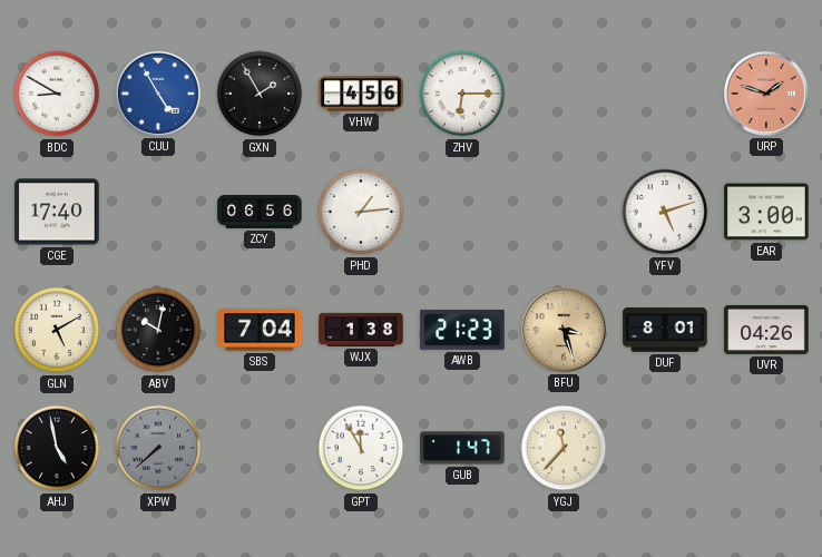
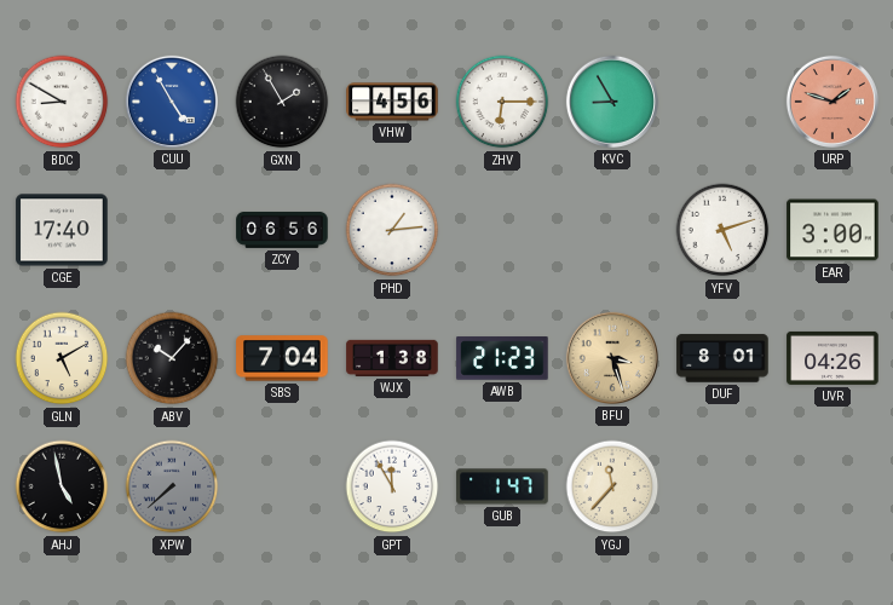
KVC: none -> 8:55 (612, 102)
ABV: 10:02 -> 10:07 (172, 358)
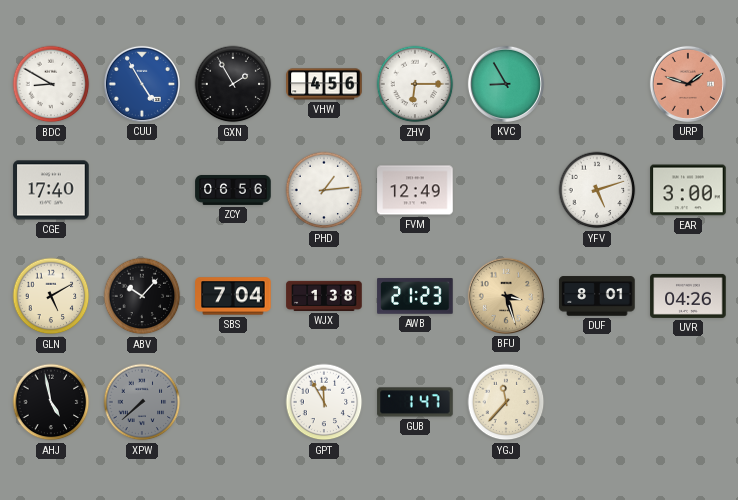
FVM: none -> 12:49 (415, 190)
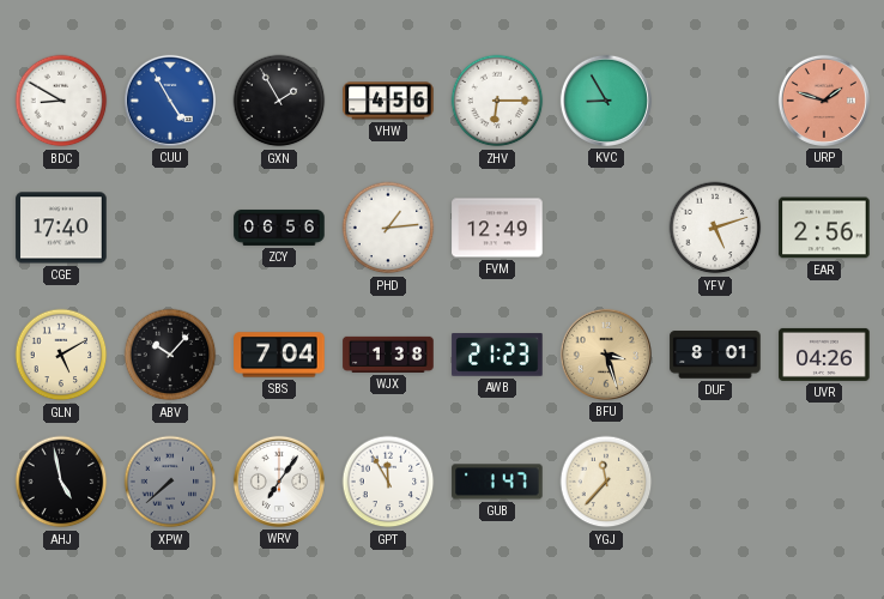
EAR: 3:00 -> 2:56 (824, 228)
WRV: none -> 7:06 (279, 482)
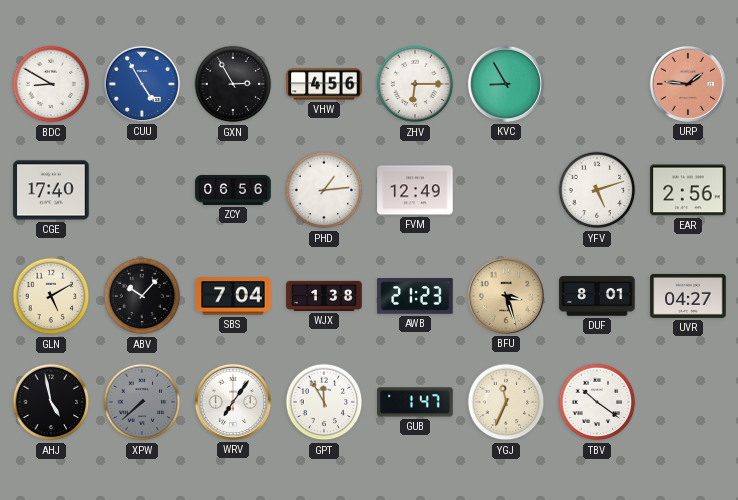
GXN: 1:55 -> 2:55 (233, 84)
URP: 1:48 -> 1:46 (688, 84)
UVR: 04:26 -> 04:27 (688, 296)
YGJ: 11:37 -> 11:34 (506, 402)
TBV: none -> 10:21 (597, 402)
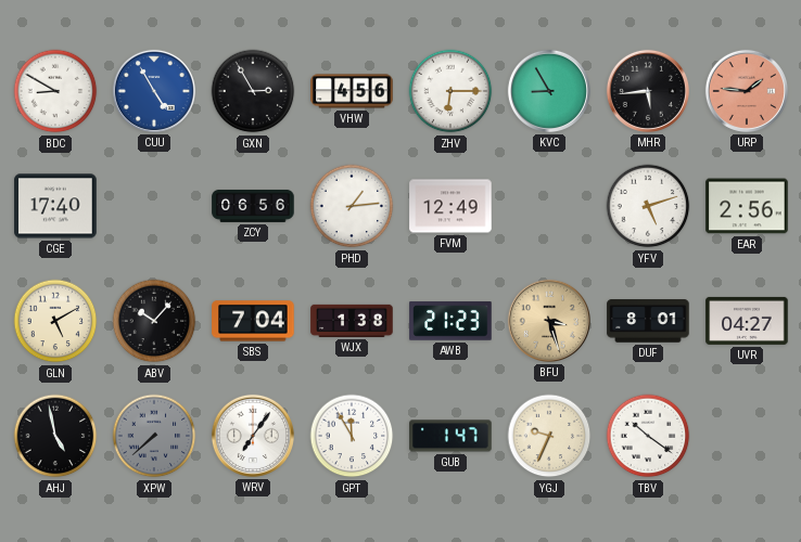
MHR: none -> 5:44 (648, 91)
YGJ: 11:34 -> 9:34 (549, 436)
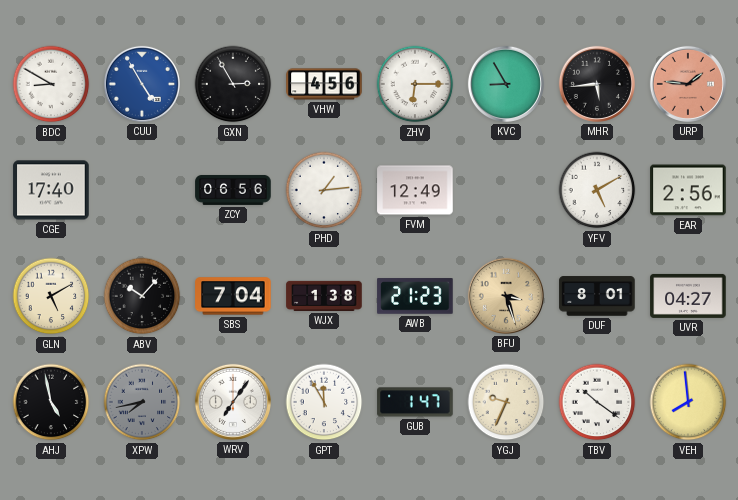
YFV: 5:12 -> 5:10 (597, 190)
XPW: 7:38 -> 7:43 (142, 402)
VEH: none -> 7:59 (688, 402)
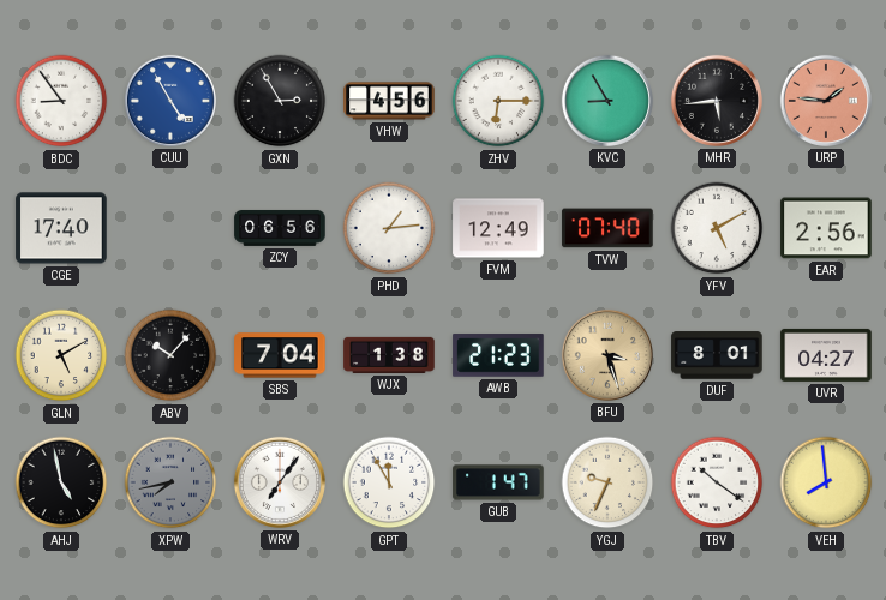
BDC: 8:50 -> 8:54 (61, 101)
TVW: none -> 07:40 (607, 228)
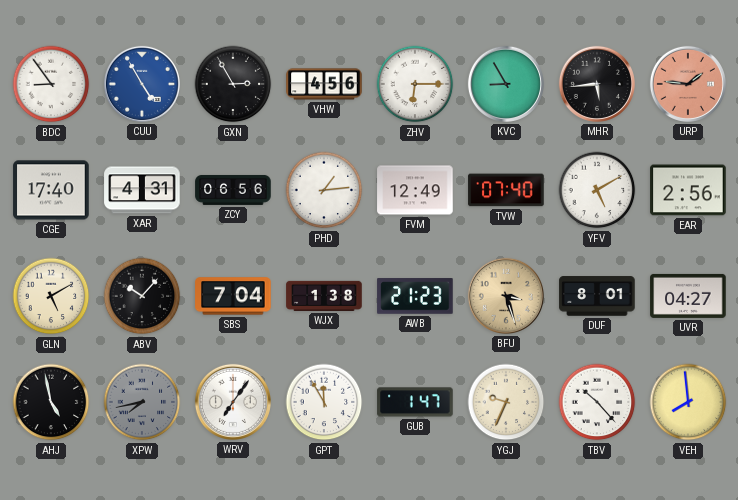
XAR: none -> 4:31 (142, 190)
TBV: 10:21 -> 10:23 (597, 402)
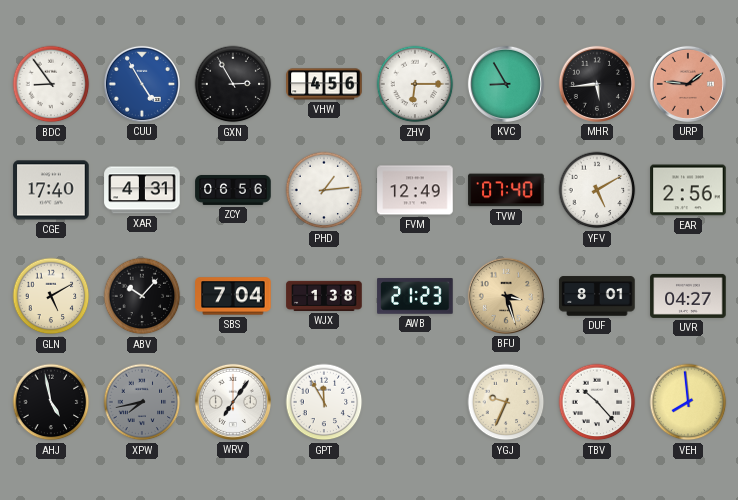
GUB: 1:47 -> none (415, 402)
